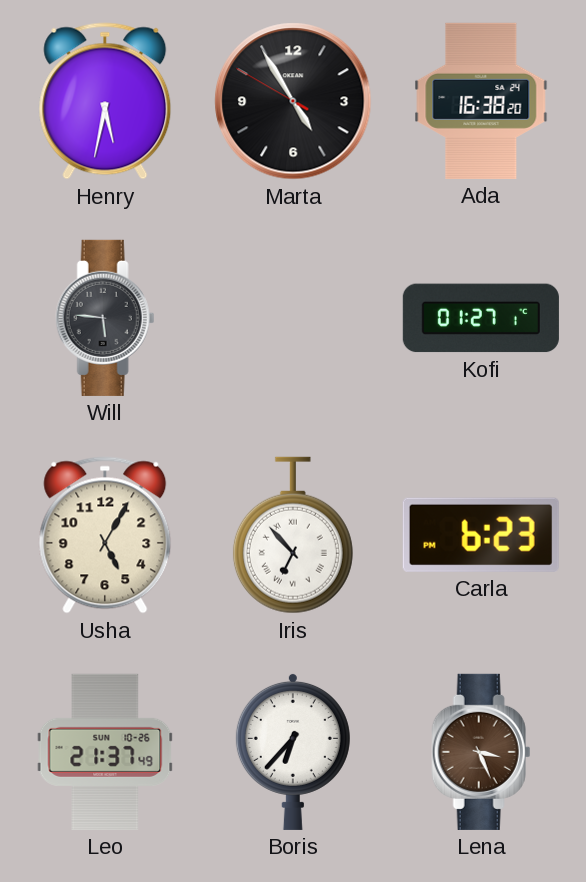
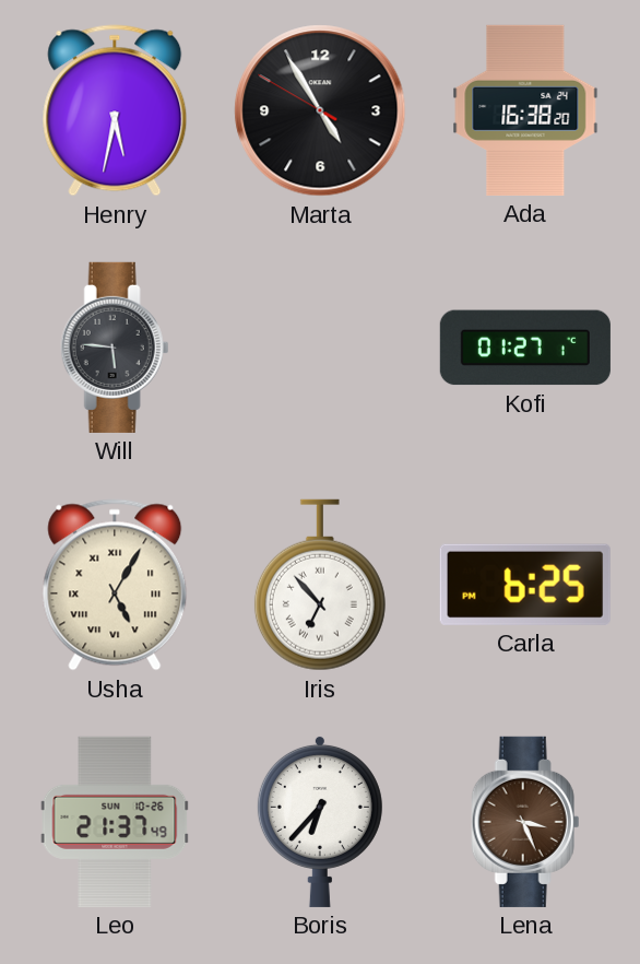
Usha numerals: Arabic -> Roman (115, 585)
Carla: 6:23 -> 6:25 (525, 585)
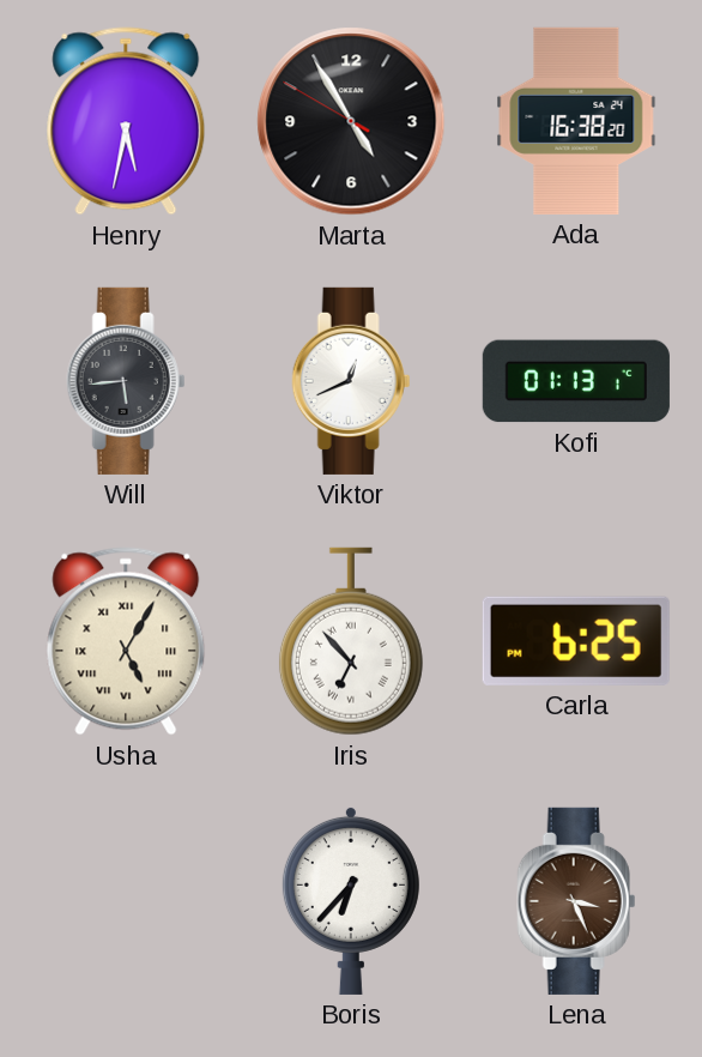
Will: 5:46 -> 5:44 (126, 381)
Viktor: none -> 12:41 (351, 381)
Kofi: 01:27 -> 01:13 (576, 381)
Leo: 21:37 -> none (115, 822)
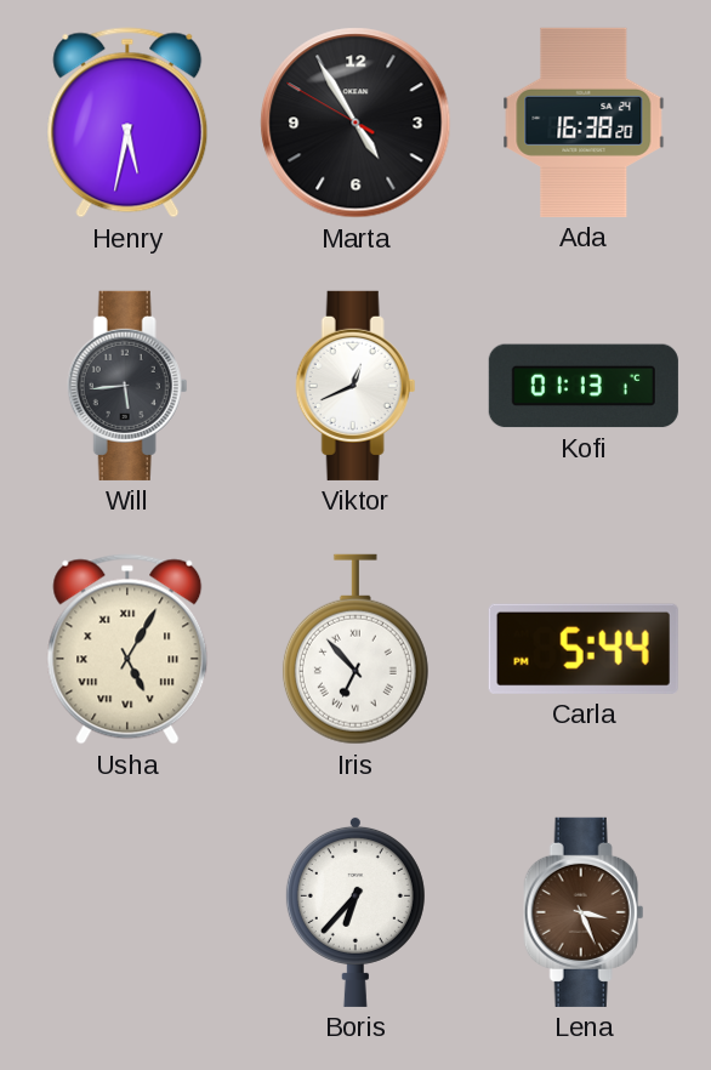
Carla: 6:25 -> 5:44 (584, 649)
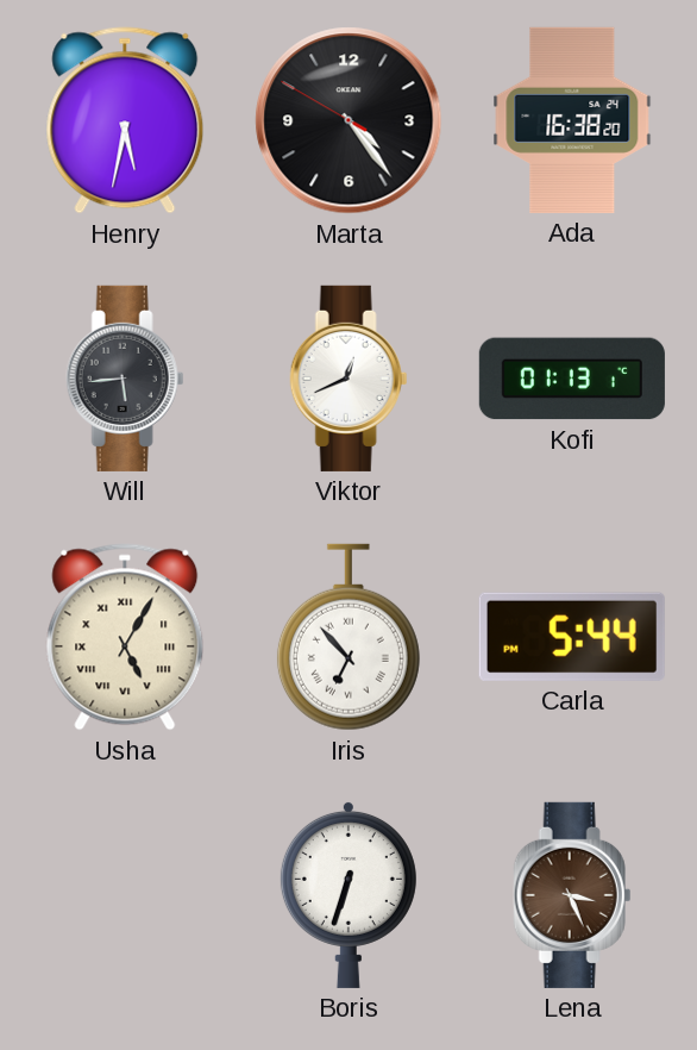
Marta: 4:54 -> 4:23 (348, 120)
Boris: 6:37 -> 6:33 (348, 894)
